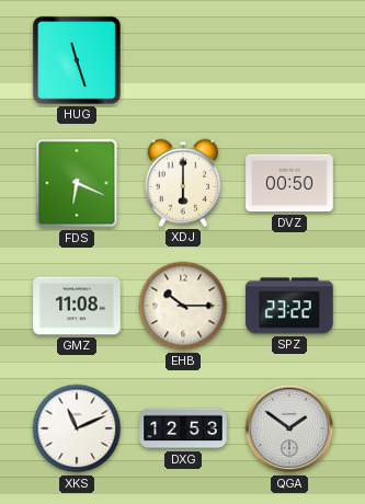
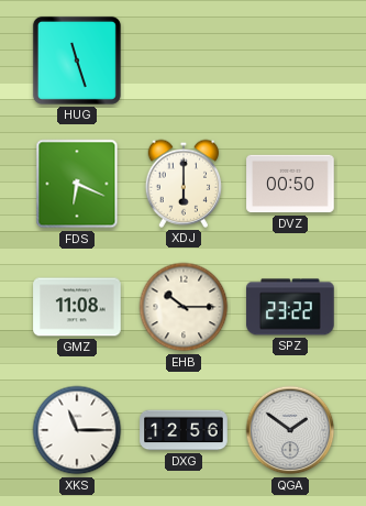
XKS: 11:11 -> 11:15 (77, 430)
DXG: 12:53 -> 12:56 (184, 430)
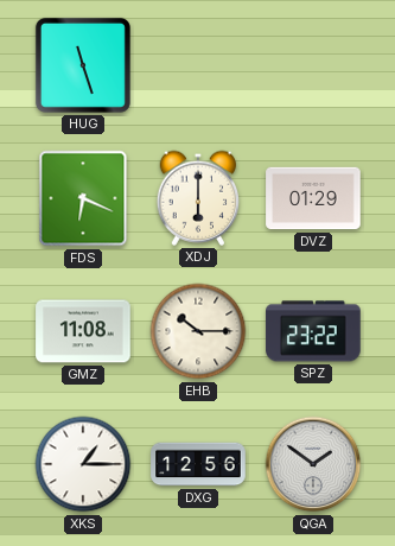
DVZ: 00:50 -> 01:29 (313, 198)
XKS: 11:15 -> 1:15 (83, 464)
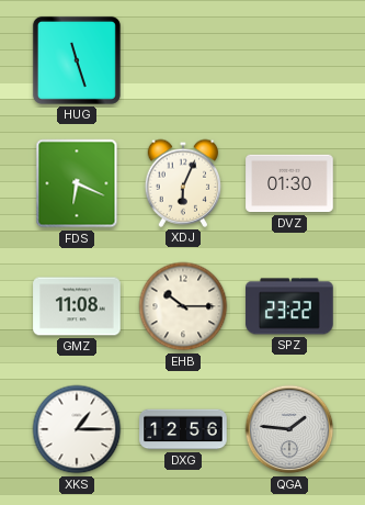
XDJ: 6:00 -> 6:04 (183, 183)
DVZ: 01:29 -> 01:30 (289, 183)
QGA: 1:51 -> 1:46 (289, 429)
